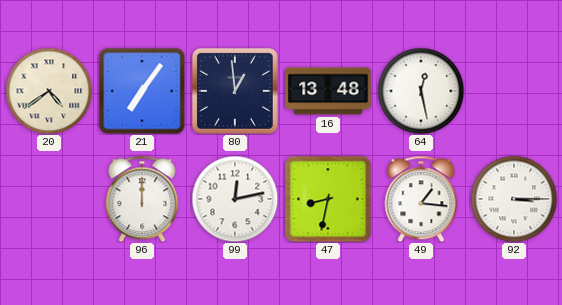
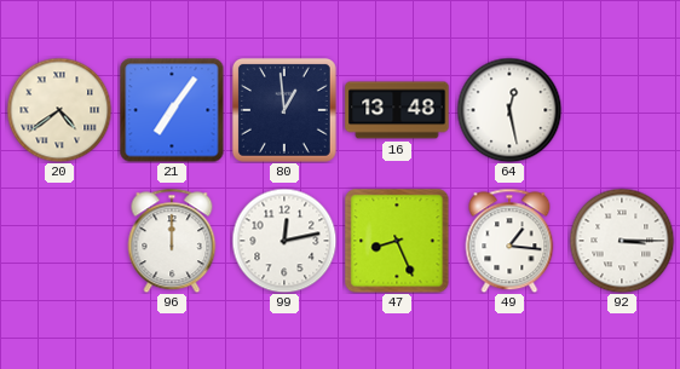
47: 8:32 -> 8:26 (397, 241)
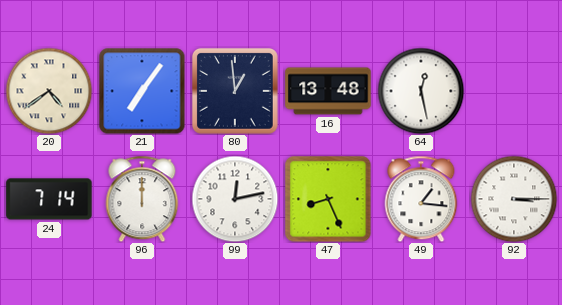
24: none -> 7:14 (49, 199)
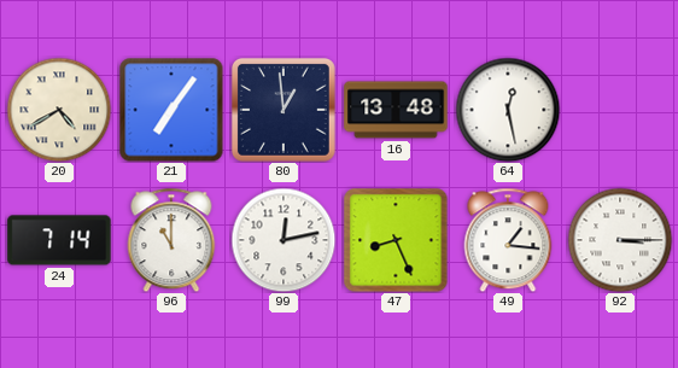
20: 4:39 -> 4:40 (59, 110)
96: 12:00 -> 11:00 (171, 240)
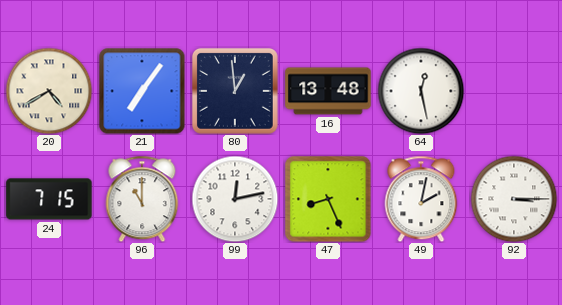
24: 7:14 -> 7:15 (49, 199)
49: 1:16 -> 2:02 (421, 199)
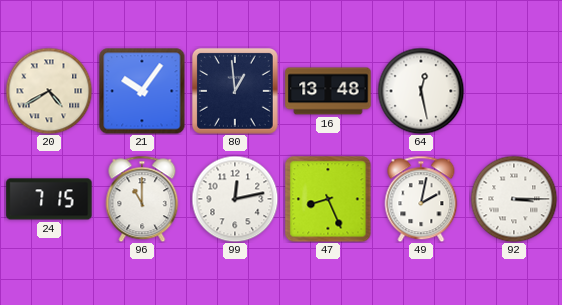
21: 7:06 -> 10:06 (142, 91)
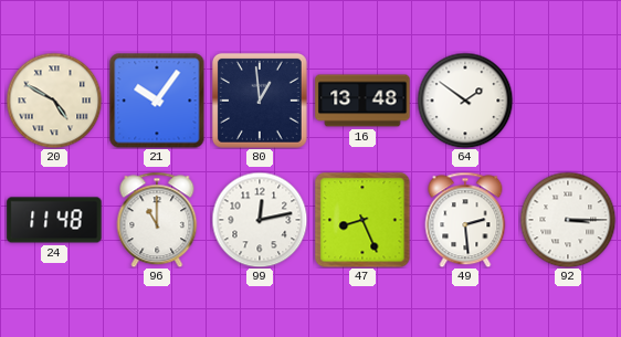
20: 4:40 -> 4:50 (54, 101)
64: 12:28 -> 1:51 (465, 101)
24: 7:15 -> 11:48 (54, 220)
49: 2:02 -> 2:29 (465, 220)
